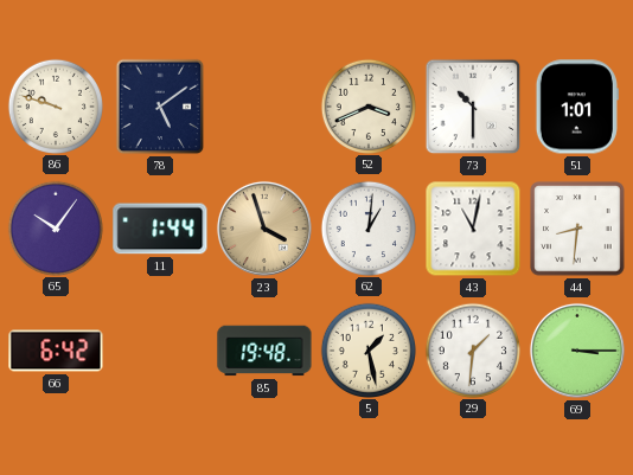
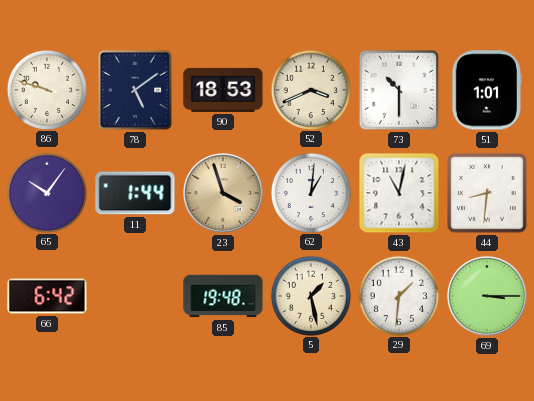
90: none -> 18:53 (223, 90)
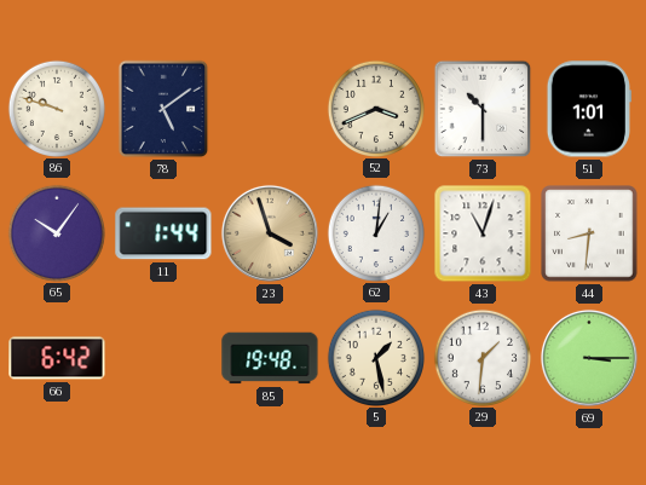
90: 18:53 -> none (223, 90)
43: 11:02 -> 11:03 (483, 233)
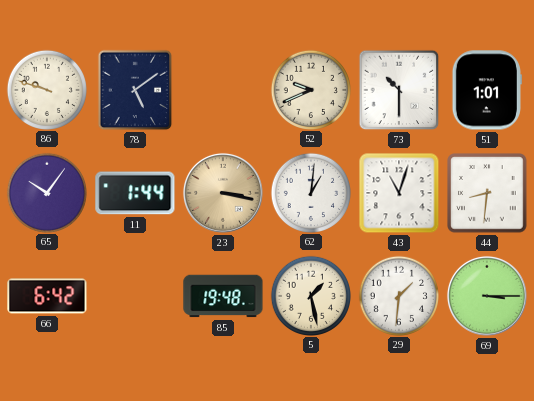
52: 3:41 -> 9:41 (310, 89)
23: 3:57 -> 3:17 (223, 193)
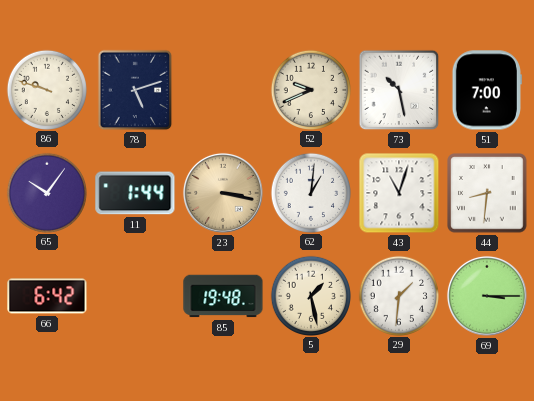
78: 5:09 -> 5:12 (135, 90)
73: 10:30 -> 10:28 (399, 90)
51: 1:01 -> 7:00 (487, 90)
